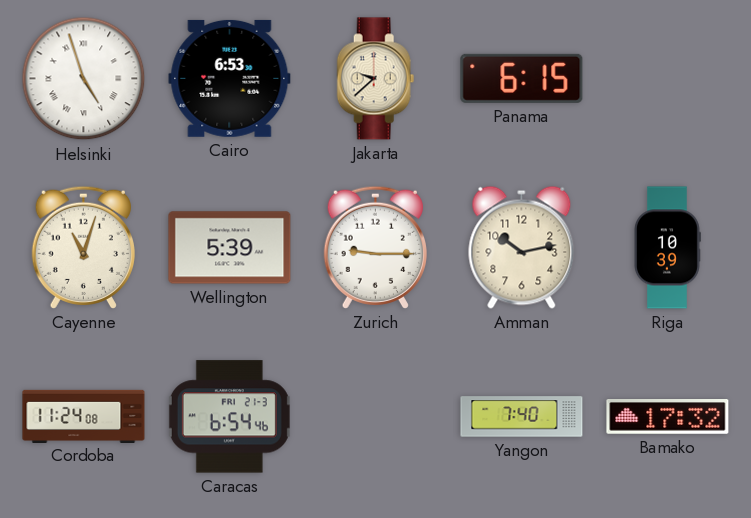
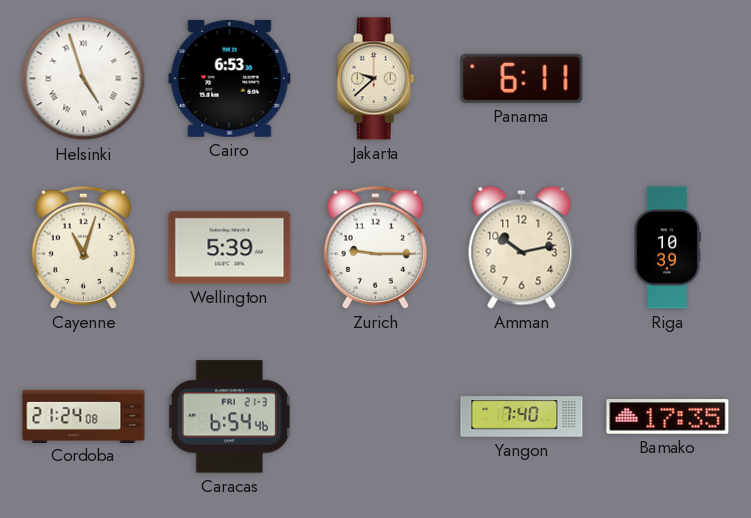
Panama: 6:15 -> 6:11 (522, 78)
Cordoba: 11:24 -> 21:24 (84, 416)
Bamako: 17:32 -> 17:35 (668, 417)
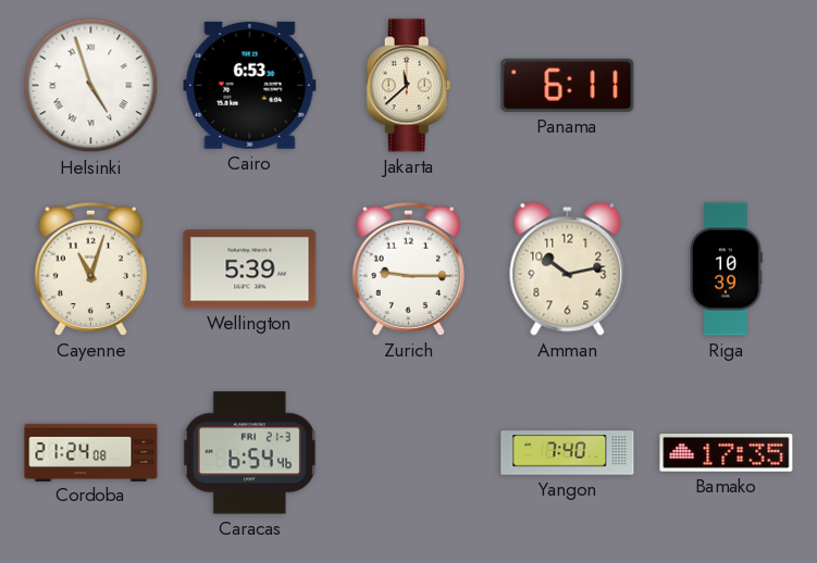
Jakarta: 9:38 -> 11:38 (409, 86)
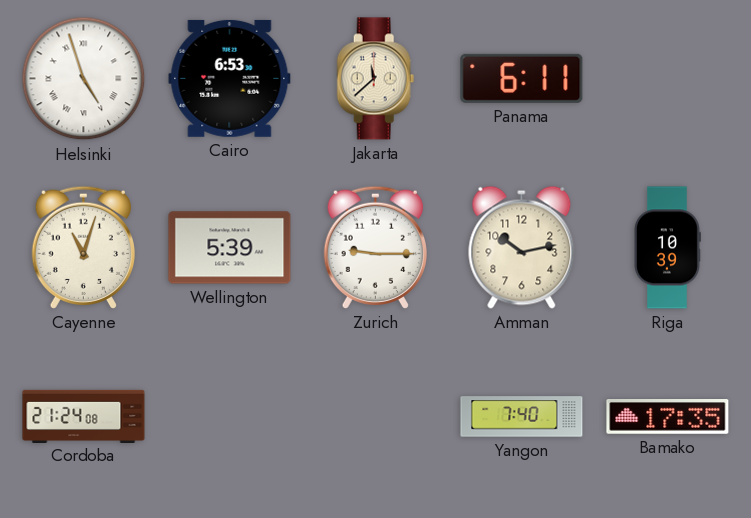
Caracas: 6:54 -> none (249, 453)
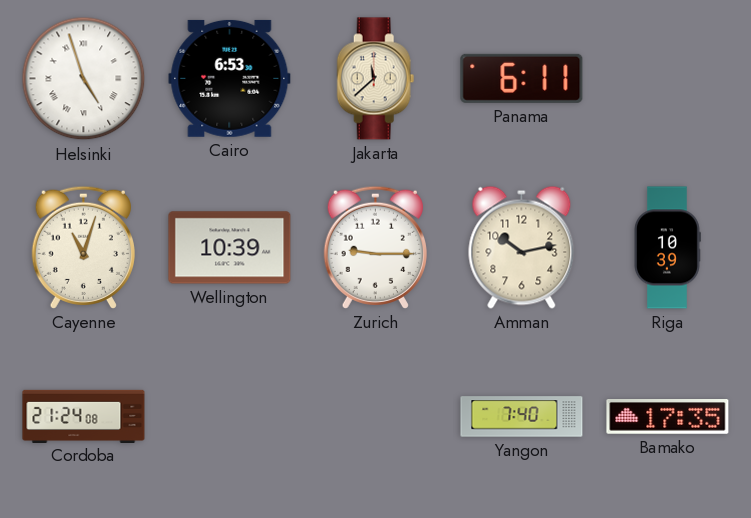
Wellington: 5:39 -> 10:39 (230, 248)
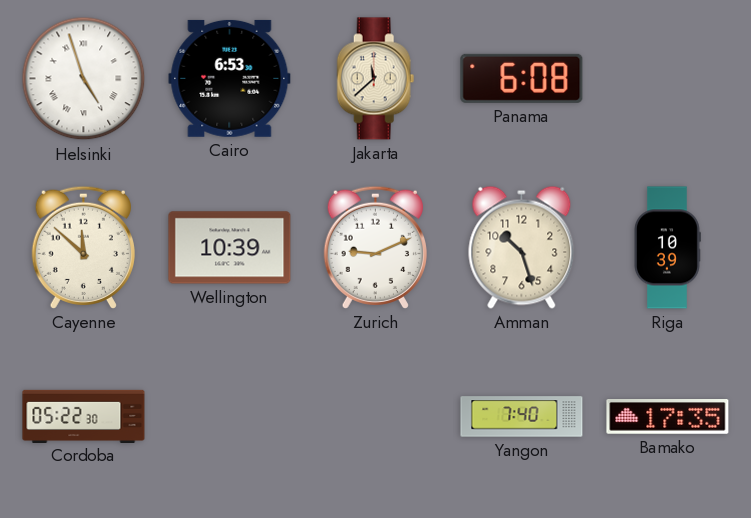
Panama: 6:11 -> 6:08 (522, 78)
Cayenne: 11:03 -> 11:52 (83, 247)
Zurich: 9:15 -> 9:11 (375, 247)
Amman: 10:13 -> 10:27 (522, 247)
Cordoba: 21:24 -> 05:22 (84, 416)
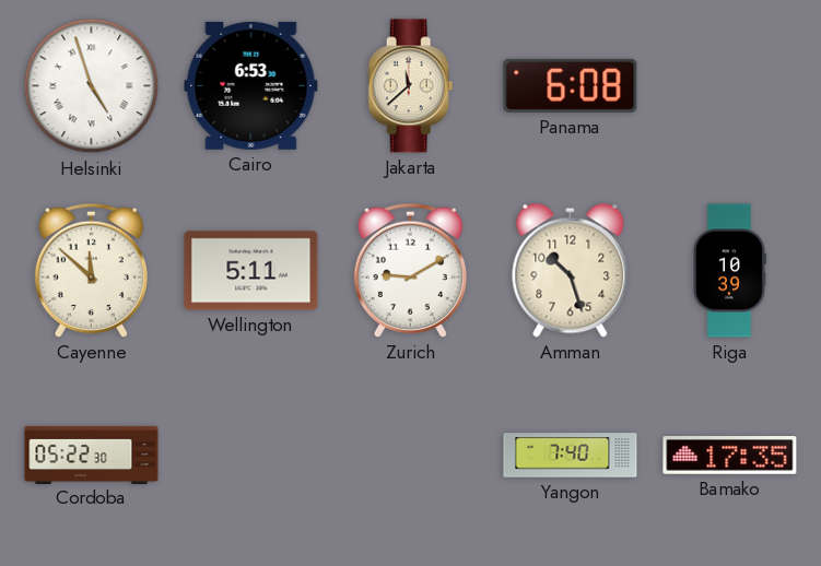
Wellington: 10:39 -> 5:11 (251, 271)
Zurich: 9:11 -> 9:10 (410, 270)
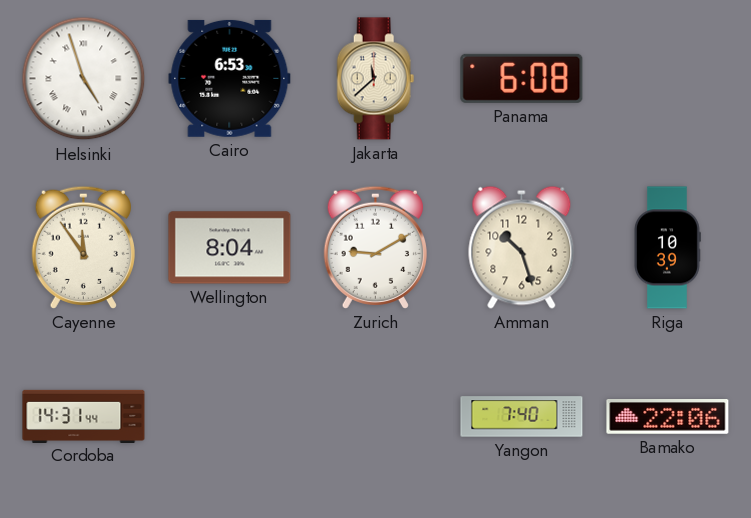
Cayenne: 11:52 -> 11:54 (83, 247)
Wellington: 5:11 -> 8:04 (230, 248)
Cordoba: 05:22 -> 14:31 (84, 416)
Bamako: 17:35 -> 22:06 (668, 417)
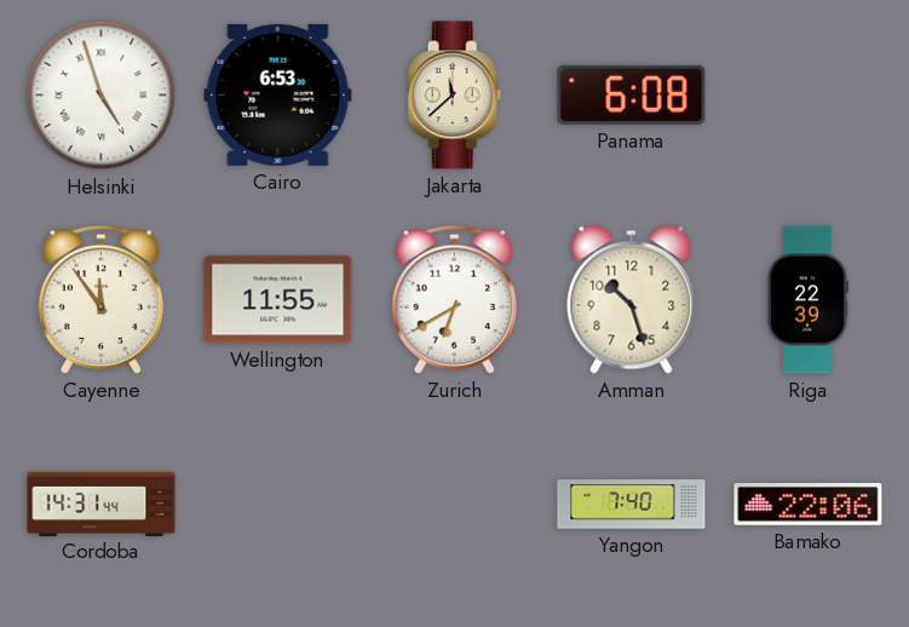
Wellington: 8:04 -> 11:55 (278, 300)
Zurich: 9:10 -> 6:40 (454, 299)
Riga: 10:39 -> 22:39 (809, 300)
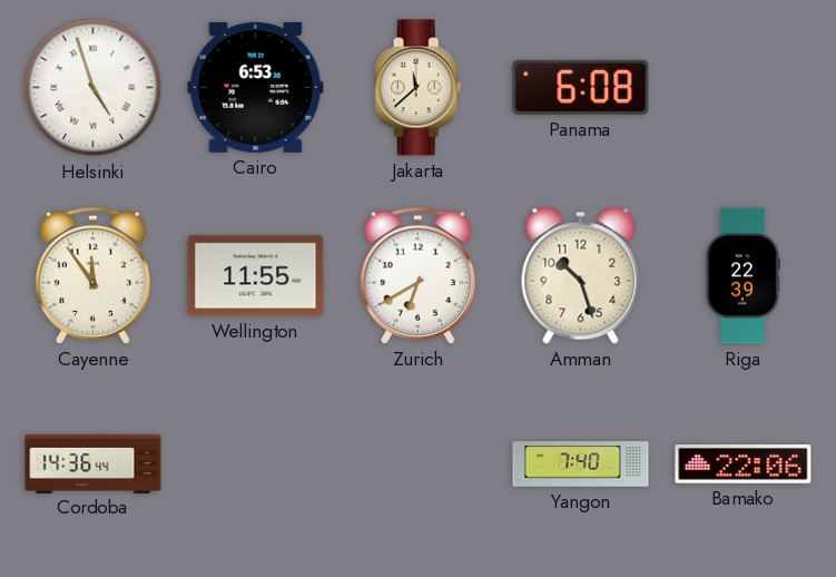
Cordoba: 14:31 -> 14:36 (94, 463)
